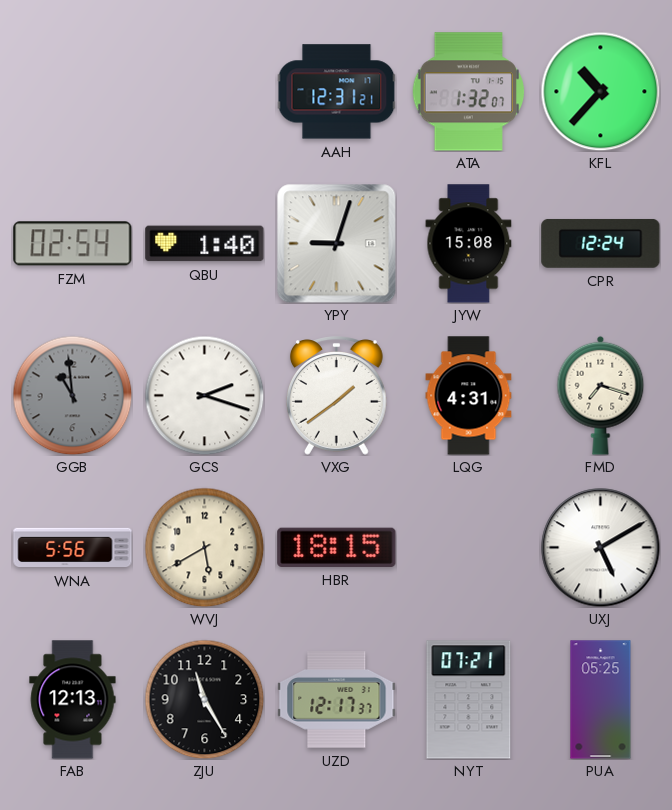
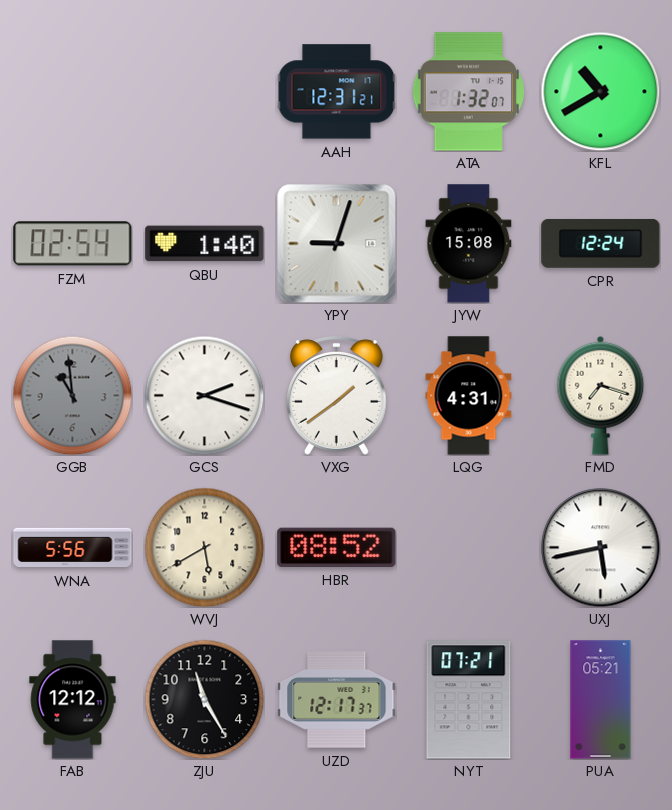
KFL: 10:37 -> 10:40 (600, 91)
HBR: 18:15 -> 08:52 (337, 547)
UXJ: 5:10 -> 5:43 (601, 548)
FAB: 12:13 -> 12:12 (73, 700)
PUA: 05:25 -> 05:21 (601, 700)
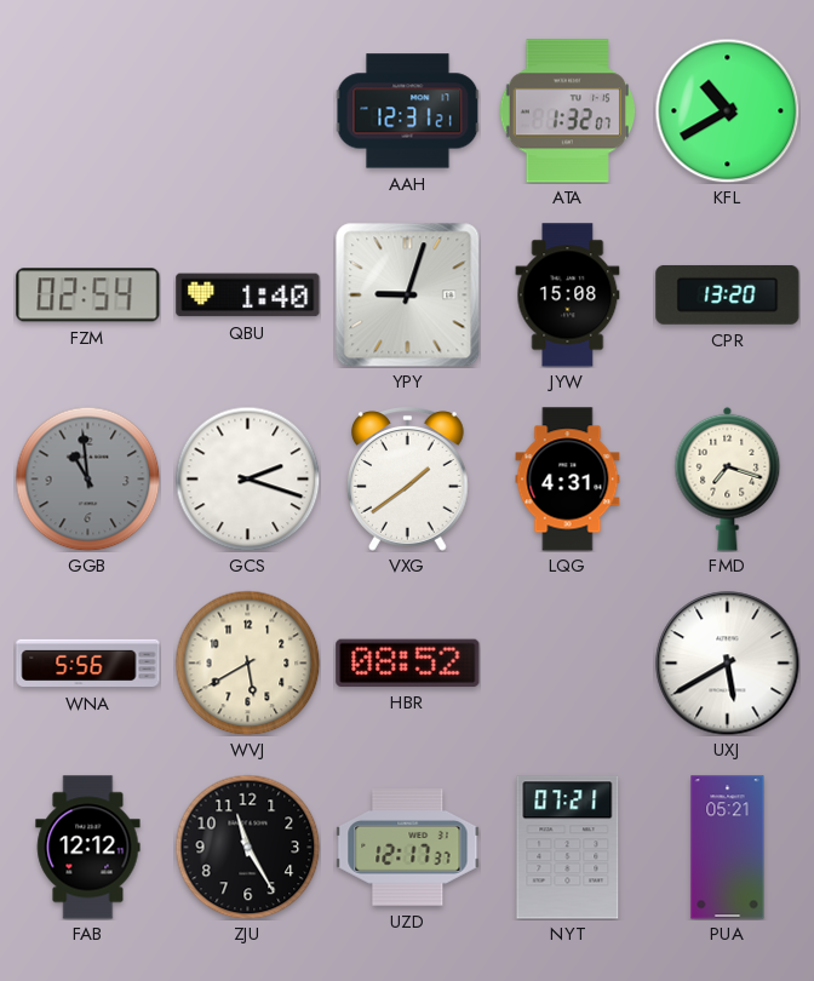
CPR: 12:24 -> 13:20 (728, 294)
UXJ: 5:43 -> 5:40 (728, 664)
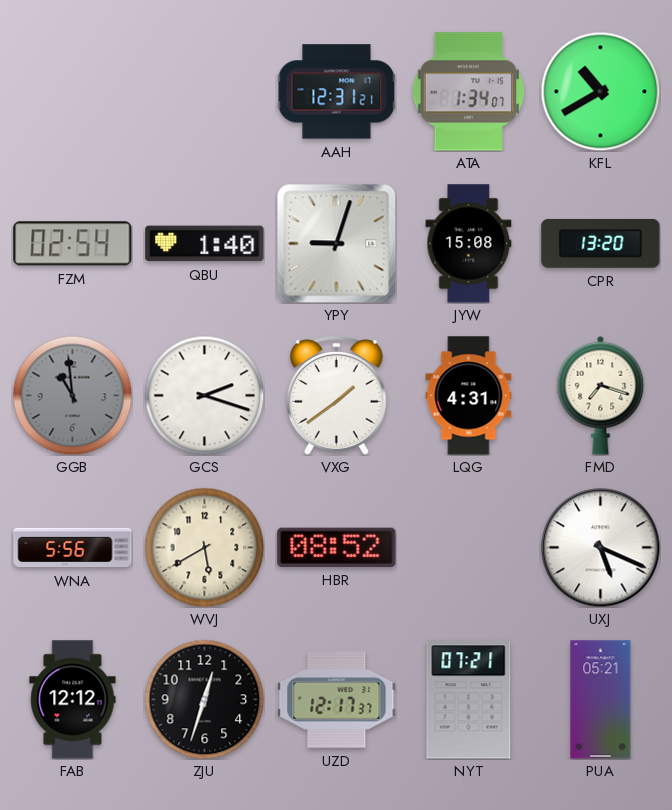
ATA: 1:32 -> 1:34 (468, 92)
UXJ: 5:40 -> 5:19 (601, 548)
ZJU: 11:25 -> 12:33 (204, 699)
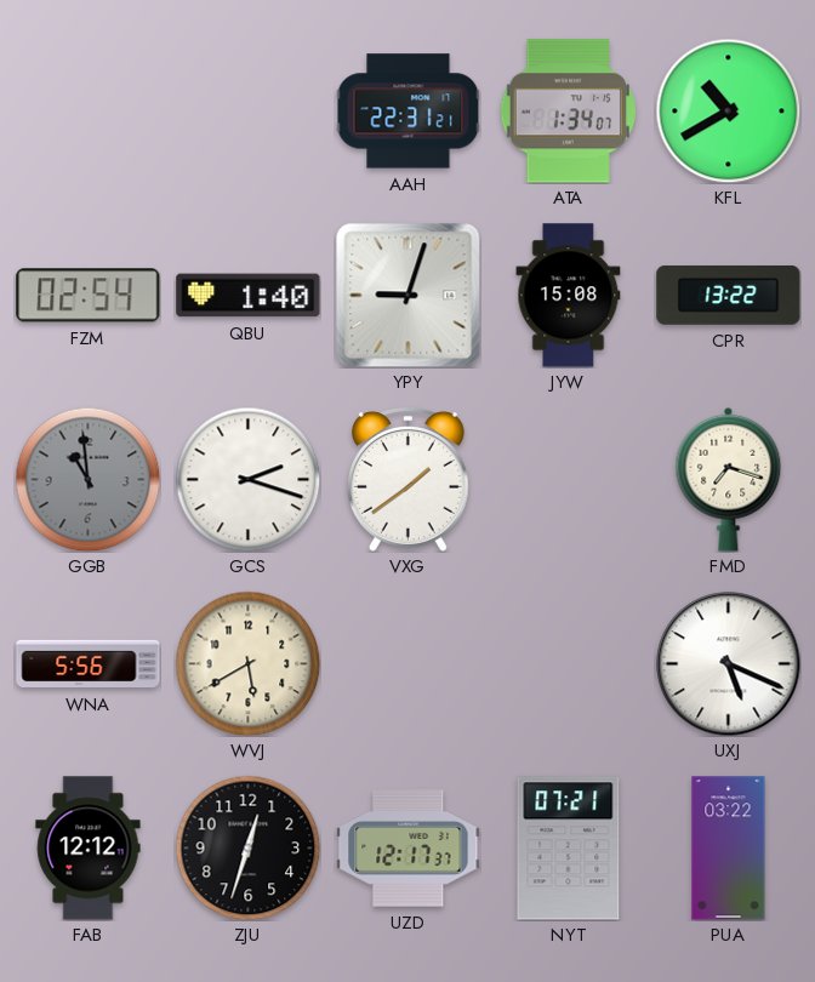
AAH: 12:31 -> 22:31 (407, 112)
CPR: 13:20 -> 13:22 (729, 295)
LQG: 4:31 -> none (469, 396)
HBR: 08:52 -> none (337, 547)
PUA: 05:21 -> 03:22 (729, 849)
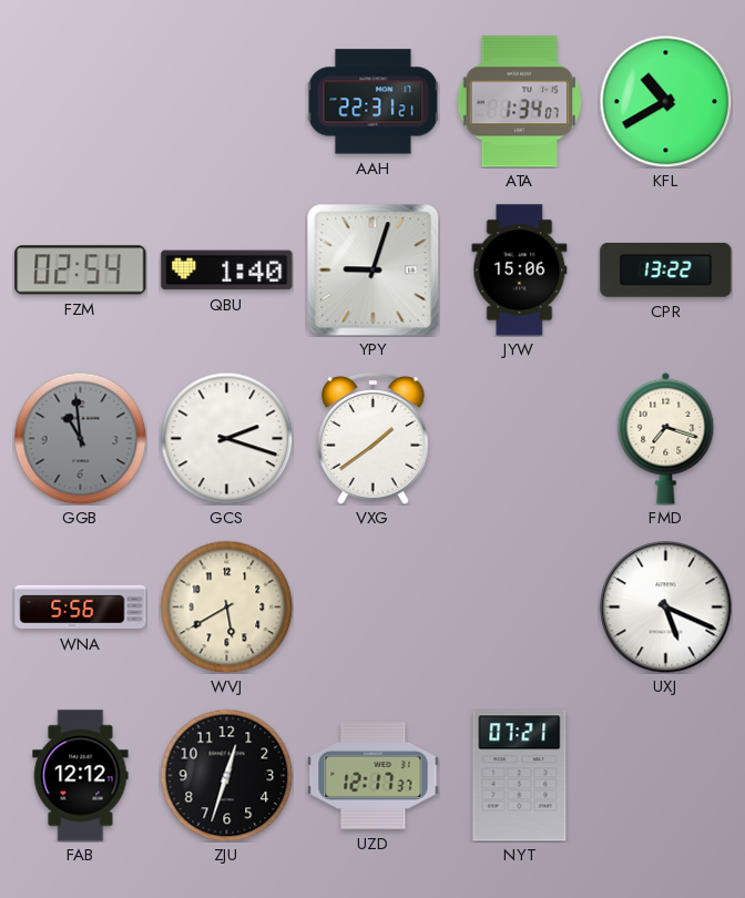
JYW: 15:08 -> 15:06 (520, 271)
PUA: 03:22 -> none (729, 849)
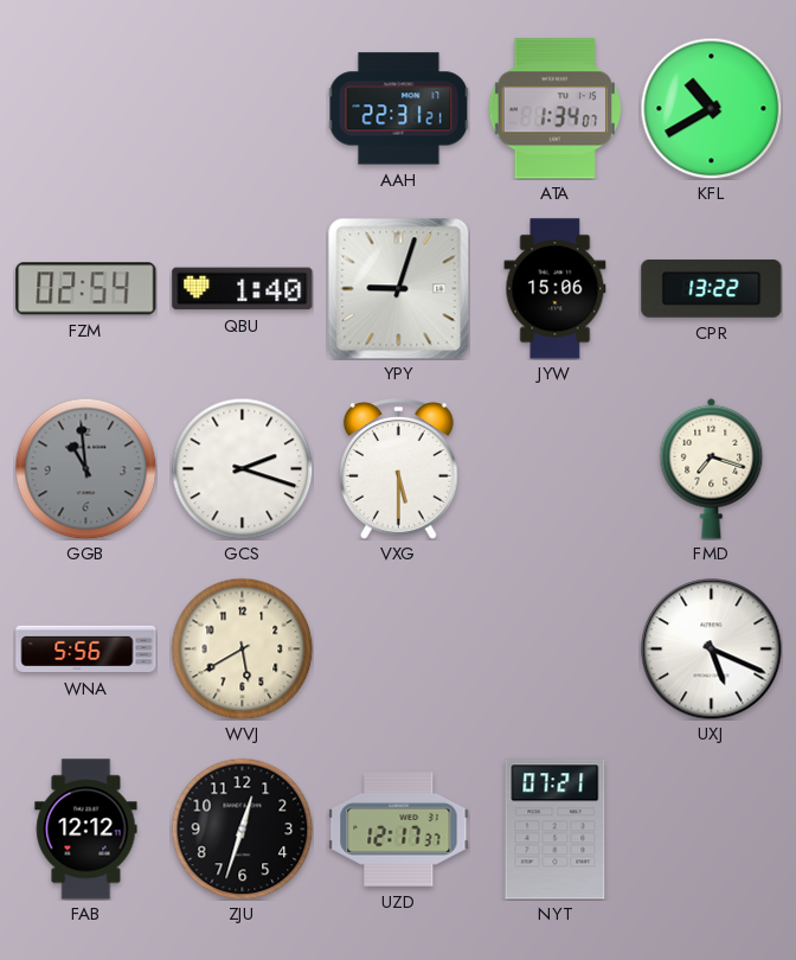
VXG: 1:39 -> 5:30 (398, 469)
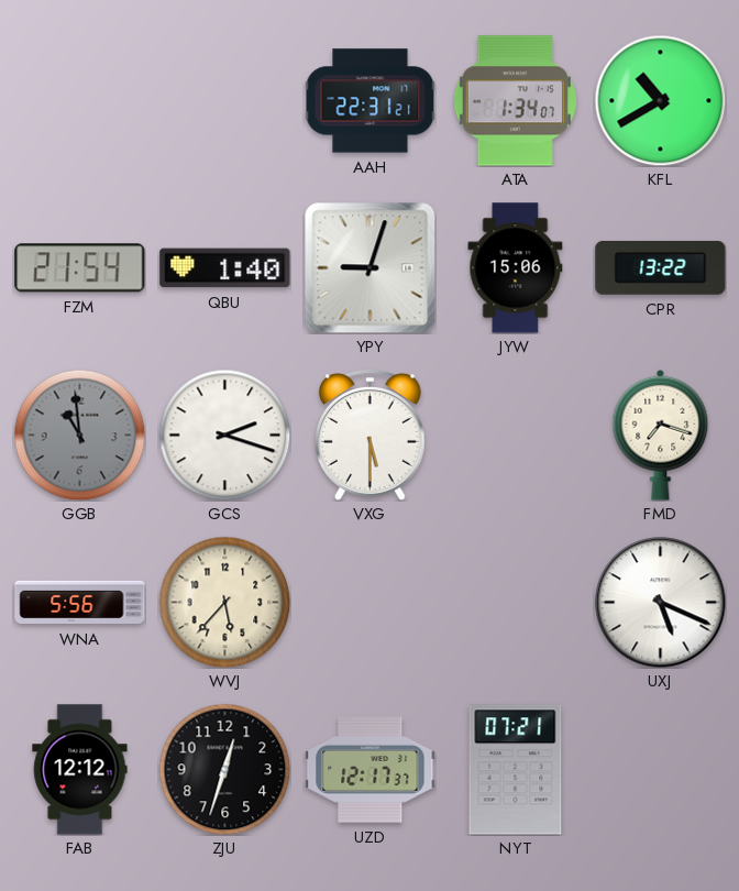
FZM: 02:54 -> 21:54 (80, 268)
WVJ: 5:40 -> 5:37 (224, 602)
